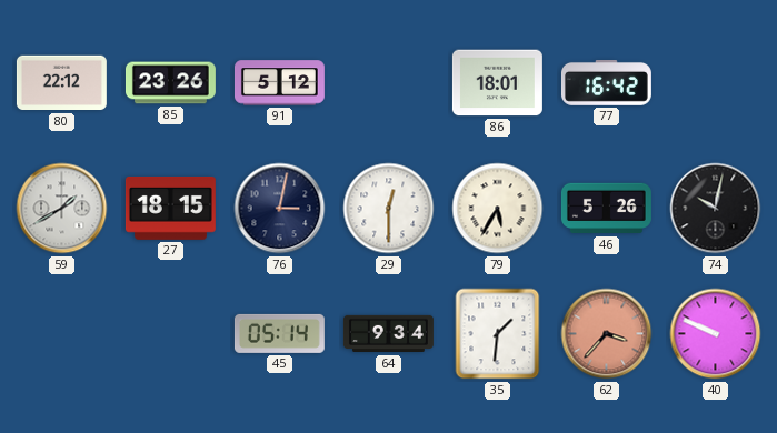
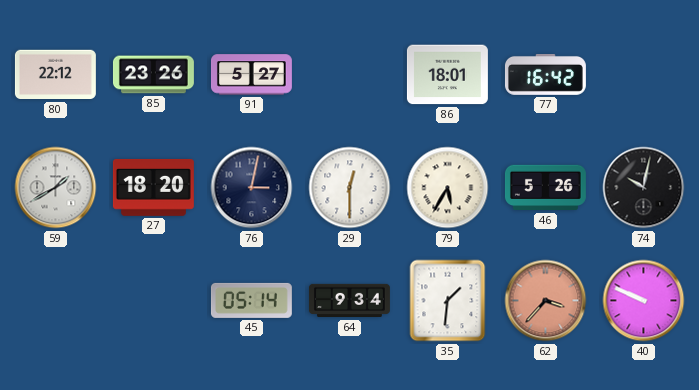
91: 5:12 -> 5:27 (251, 75)
27: 18:15 -> 18:20 (153, 187)
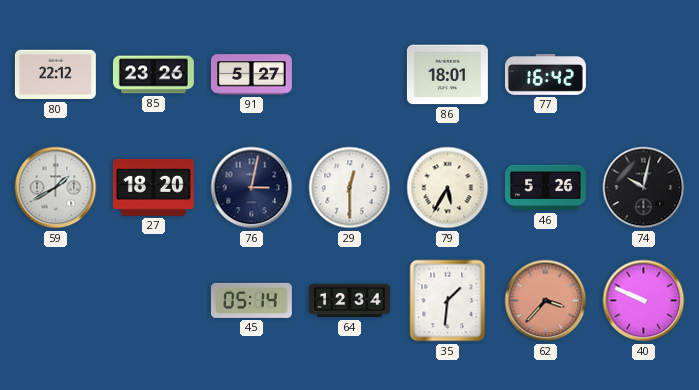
64: 9:34 -> 12:34 (349, 301)
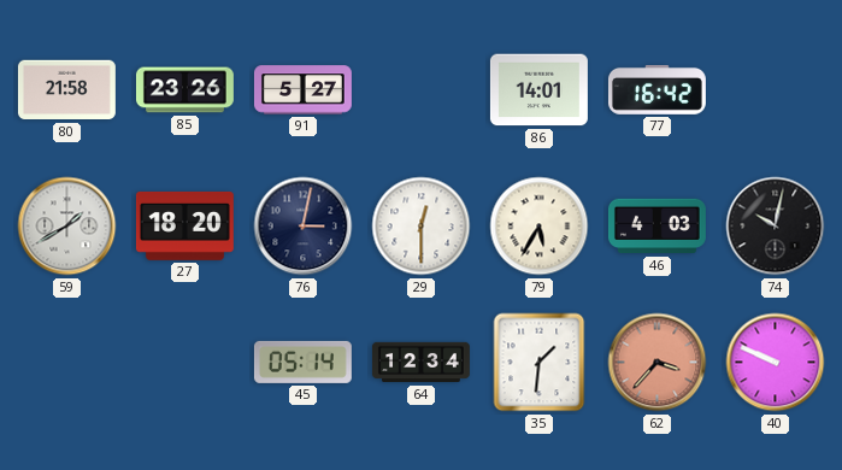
80: 22:12 -> 21:58 (66, 90)
86: 18:01 -> 14:01 (538, 90)
46: 5:26 -> 4:03 (656, 227)
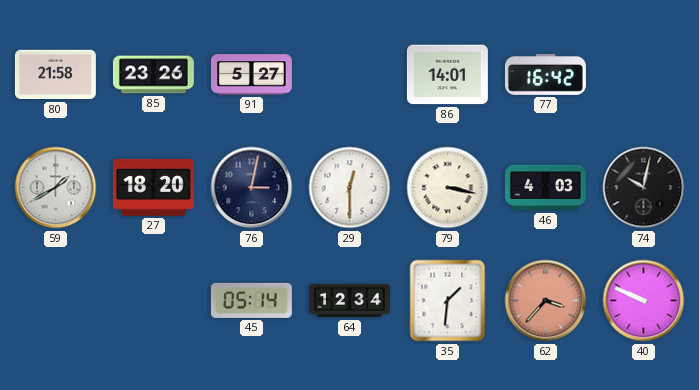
79: 5:35 -> 3:17 (448, 188)
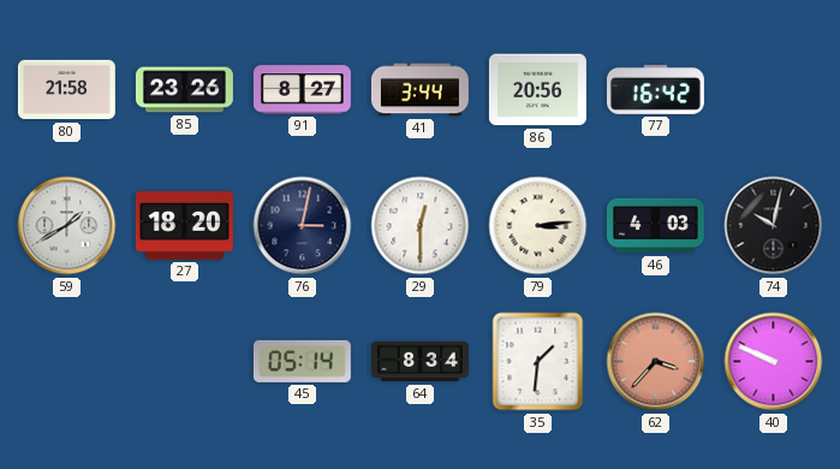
91: 5:27 -> 8:27 (302, 90)
41: none -> 3:44 (419, 90)
86: 14:01 -> 20:56 (537, 90)
79: 3:17 -> 3:14 (538, 226)
64: 12:34 -> 8:34 (419, 362)
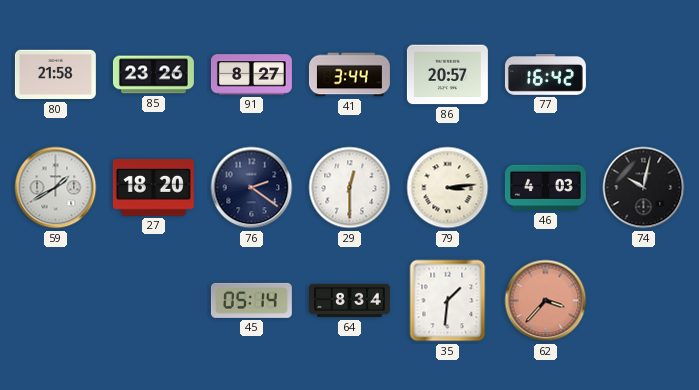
86: 20:56 -> 20:57 (447, 75)
76: 3:02 -> 2:21 (252, 188)
40: 9:49 -> none (774, 362)
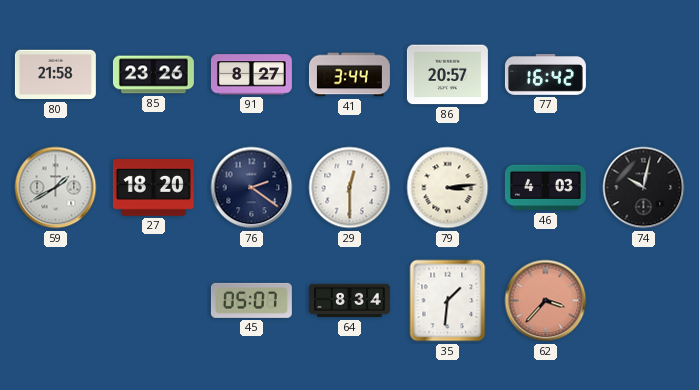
45: 05:14 -> 05:07 (251, 300)
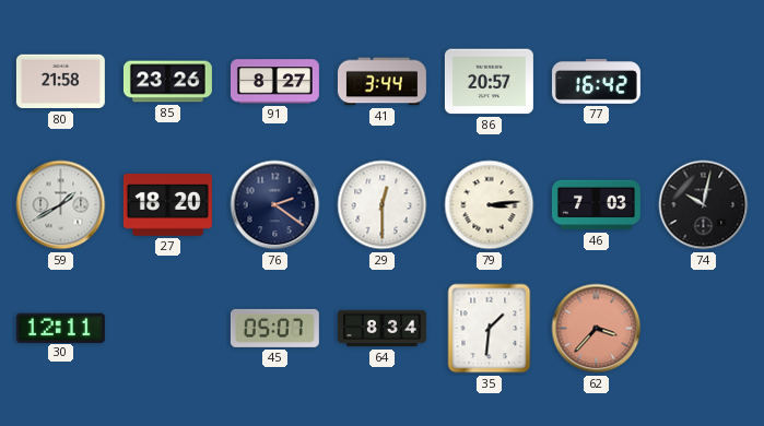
46: 4:03 -> 7:03 (596, 205)
30: none -> 12:11 (60, 328)
